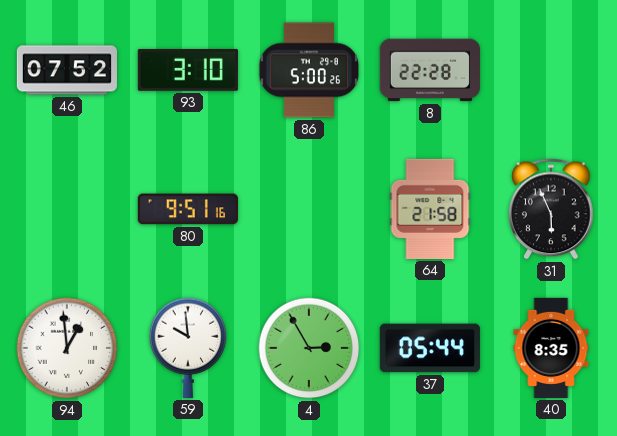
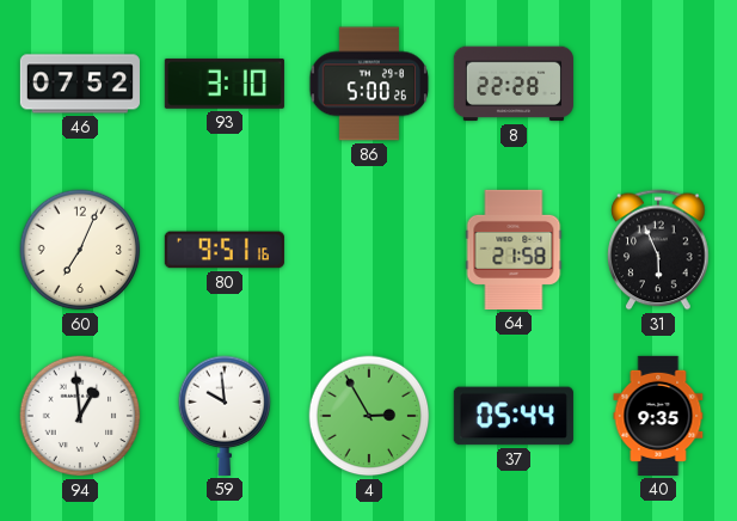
60: none -> 7:04 (80, 250)
40: 8:35 -> 9:35 (658, 416)
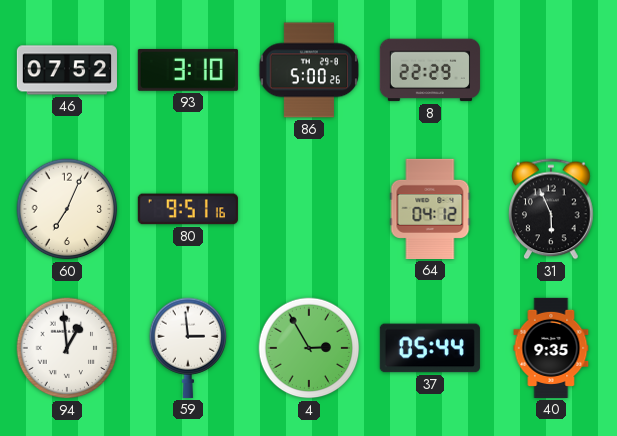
8: 22:28 -> 22:29 (430, 70)
64: 21:58 -> 04:12 (430, 209)
59: 9:59 -> 2:59 (188, 348)
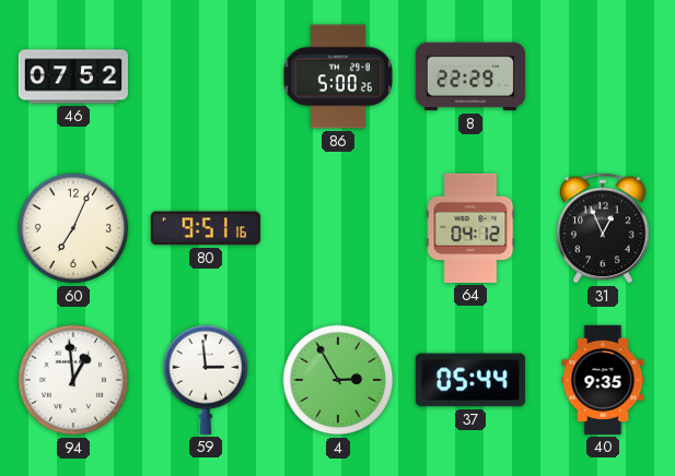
93: 3:10 -> none (188, 70)
31: 5:56 -> 12:56 (603, 228)
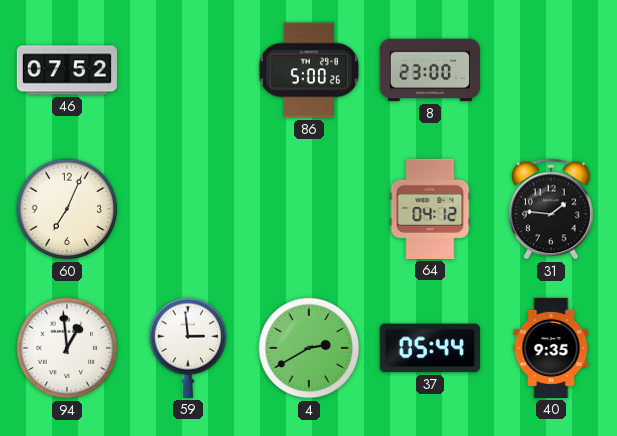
8: 22:29 -> 23:00 (430, 70)
80: 9:51 -> none (206, 228)
31: 12:56 -> 1:46 (551, 209)
4: 2:55 -> 2:40 (309, 348)
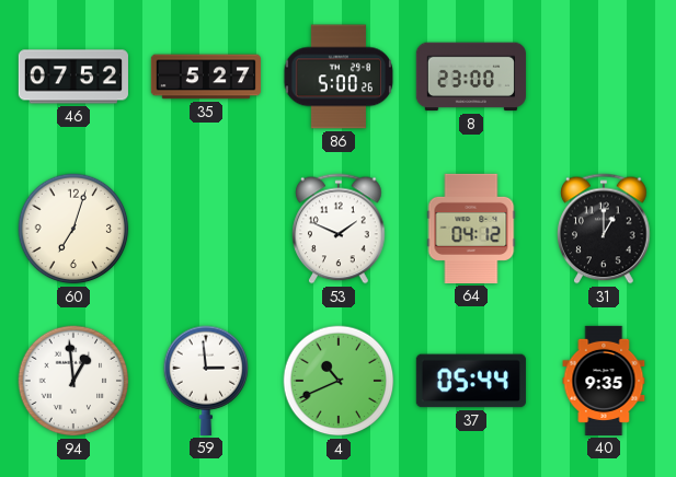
35: none -> 5:27 (206, 77)
60: 7:04 -> 7:03 (73, 229)
53: none -> 1:49 (339, 229)
31: 1:46 -> 1:00 (604, 229)
4: 2:40 -> 10:41 (339, 381)
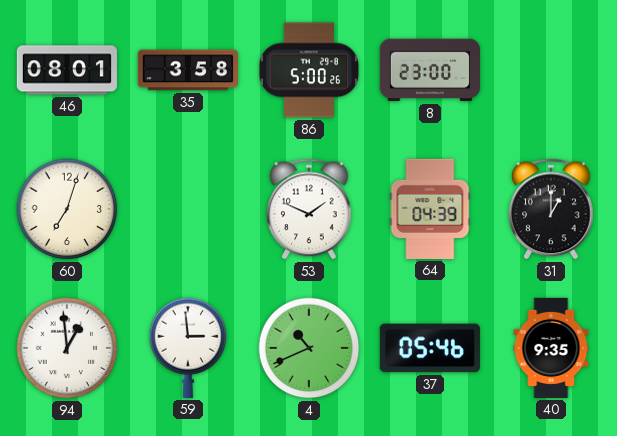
46: 07:52 -> 08:01 (67, 70)
35: 5:27 -> 3:58 (188, 70)
64: 04:12 -> 04:39 (430, 209)
37: 05:44 -> 05:46 (430, 348)
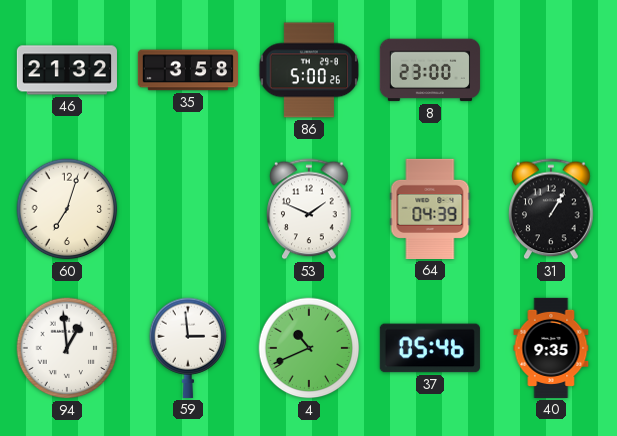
46: 08:01 -> 21:32 (67, 70)
31: 1:00 -> 1:05 (551, 209)
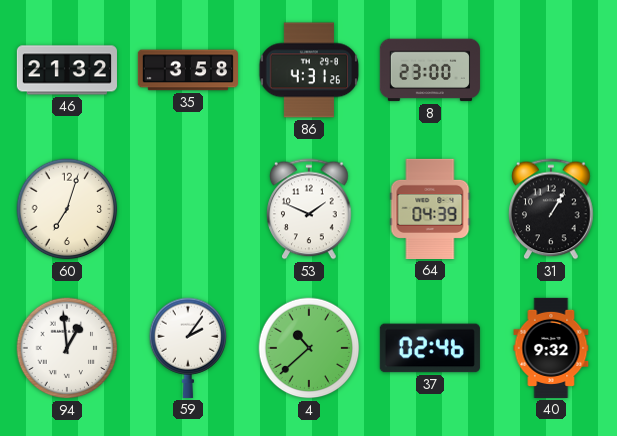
86: 5:00 -> 4:31 (309, 70)
59: 2:59 -> 2:06 (188, 348)
4: 10:41 -> 10:38 (309, 348)
37: 05:46 -> 02:46 (430, 348)
40: 9:35 -> 9:32 (551, 348)
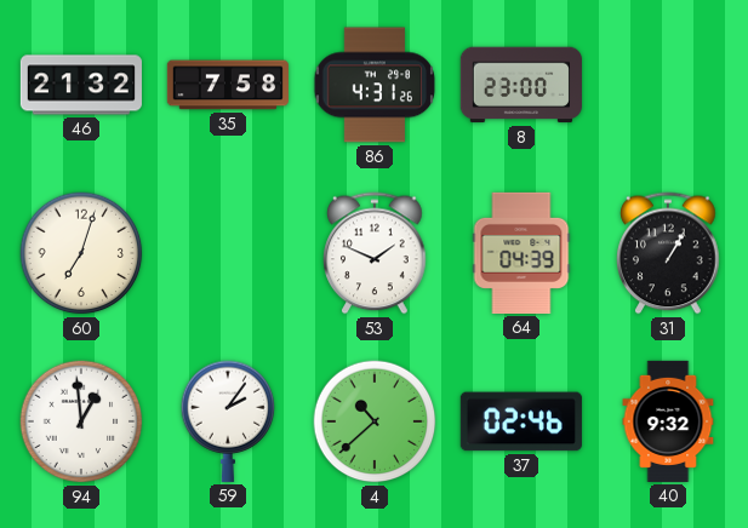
35: 3:58 -> 7:58 (228, 85)
